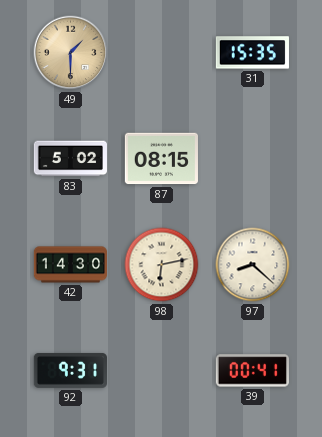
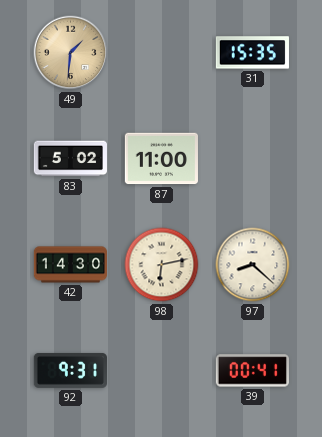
49: 1:30 -> 1:31 (71, 53)
87: 08:15 -> 11:00 (161, 159)
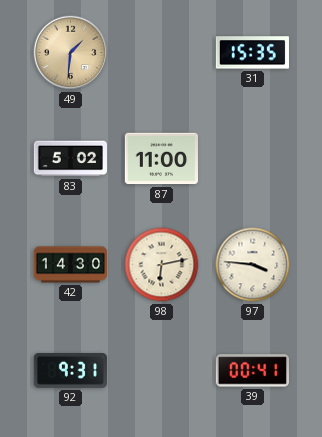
97: 8:22 -> 3:46 (253, 265)
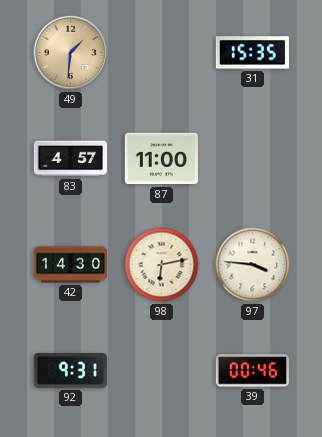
83: 5:02 -> 4:57 (70, 159)
39: 00:41 -> 00:46 (252, 371)
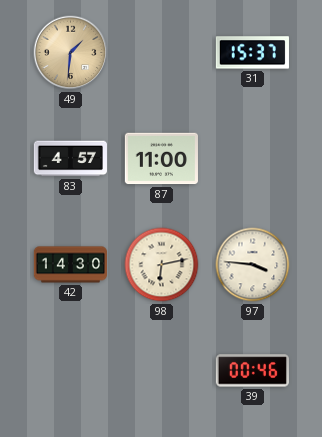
31: 15:35 -> 15:37 (252, 53)
92: 9:31 -> none (70, 370)
